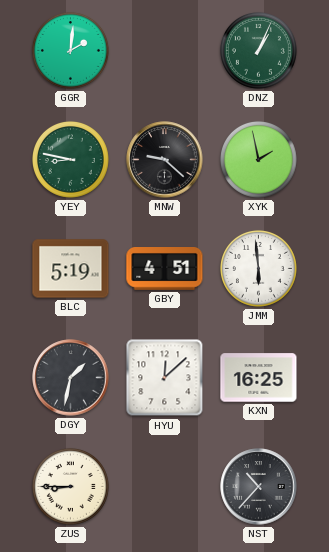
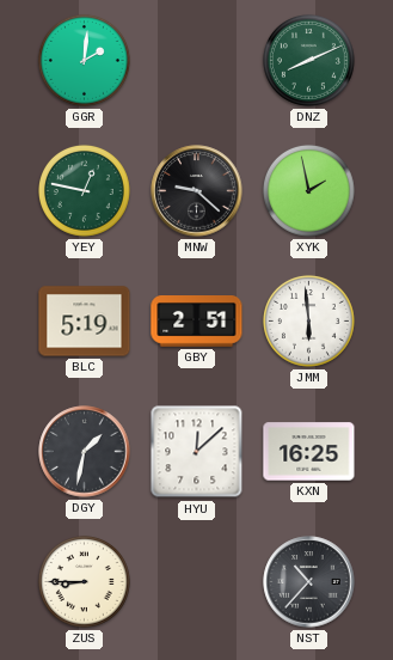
DNZ: 1:04 -> 8:11 (308, 60)
YEY: 8:47 -> 12:47 (84, 190)
GBY: 4:51 -> 2:51 (197, 322)
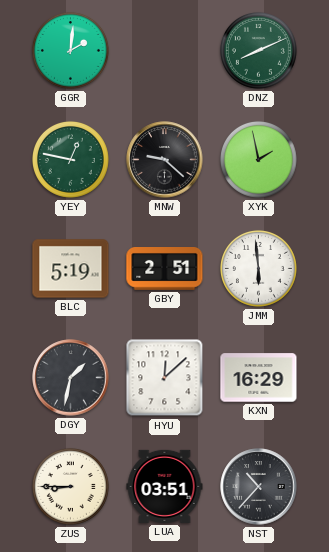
KXN: 16:25 -> 16:29 (259, 378)
LUA: none -> 03:51 (165, 486)
